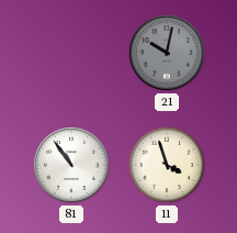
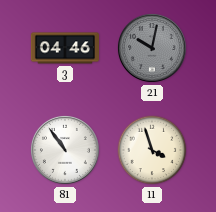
3: none -> 04:46 (64, 48)
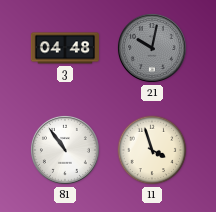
3: 04:46 -> 04:48 (64, 48)
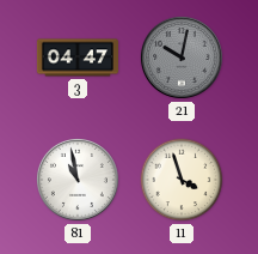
3: 04:48 -> 04:47 (76, 58)
81: 10:54 -> 10:58 (78, 180)
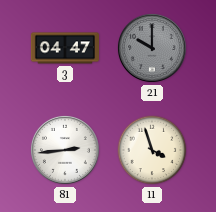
21: 10:02 -> 10:00 (152, 48)
81: 10:58 -> 2:44 (65, 150)
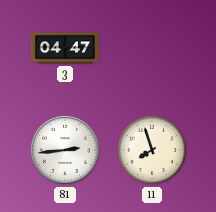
21: 10:00 -> none (152, 48)
11: 3:57 -> 7:57 (152, 150)
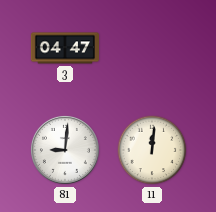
81: 2:44 -> 9:01 (65, 150)
11: 7:57 -> 12:01 (152, 150)
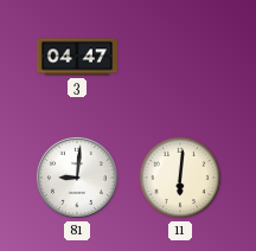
11: 12:01 -> 6:01 (180, 178)
